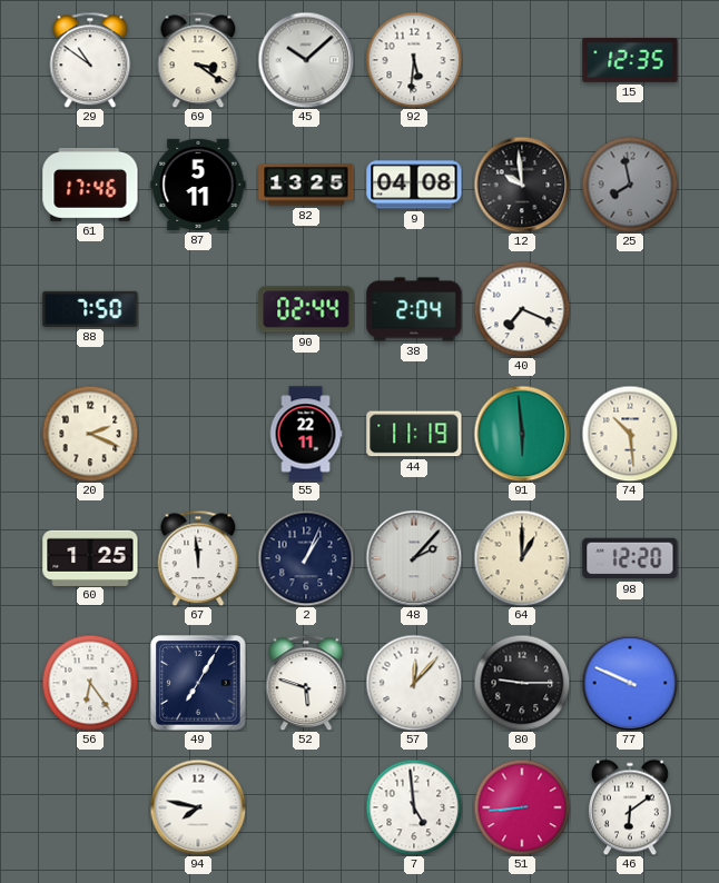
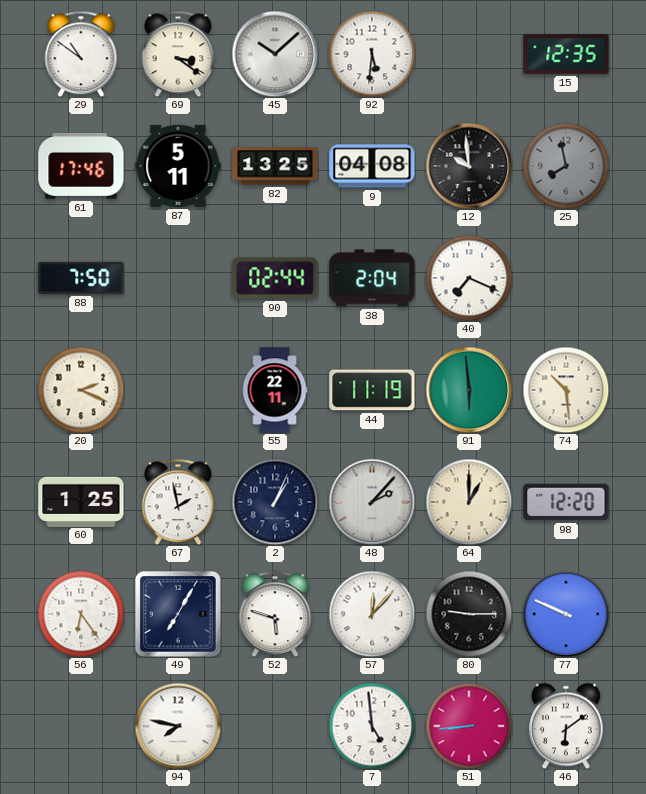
67: 11:59 -> 1:58 (178, 502)
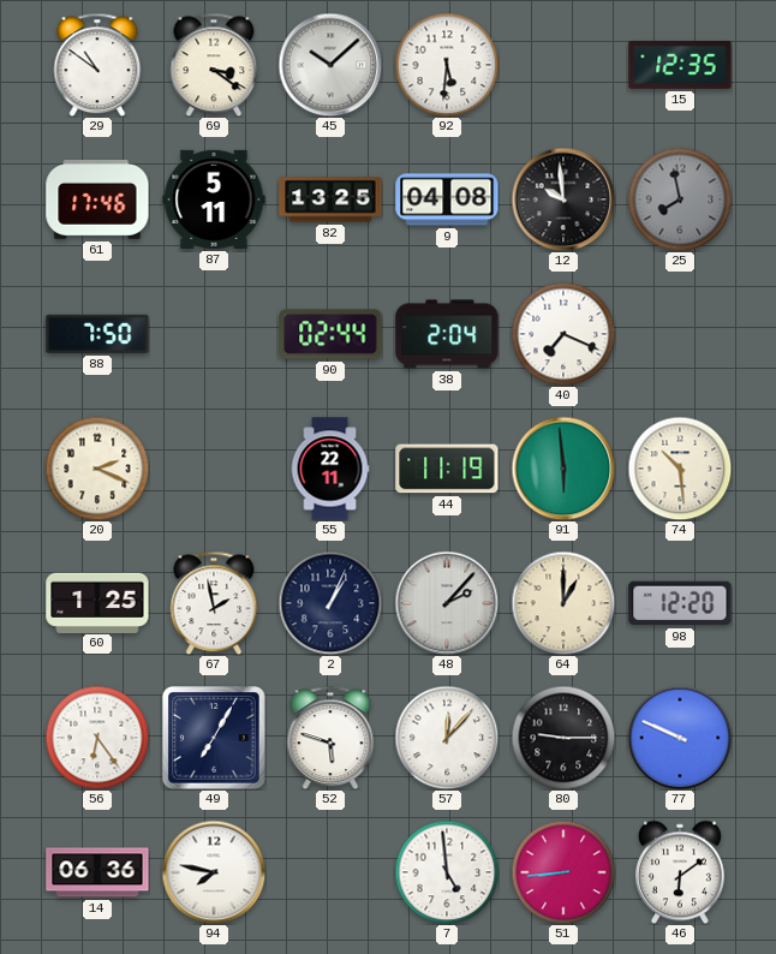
14: none -> 06:36 (97, 872)
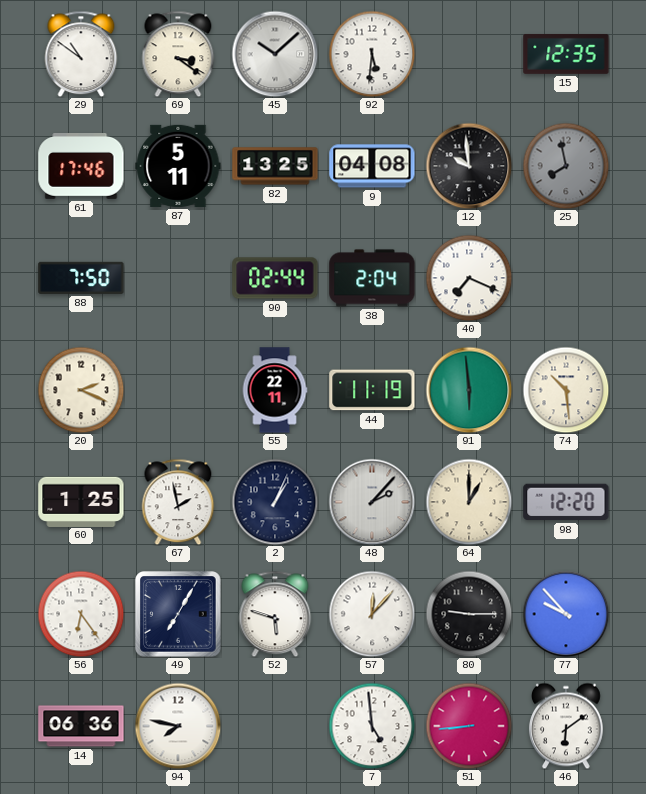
77: 9:49 -> 9:53 (566, 614)
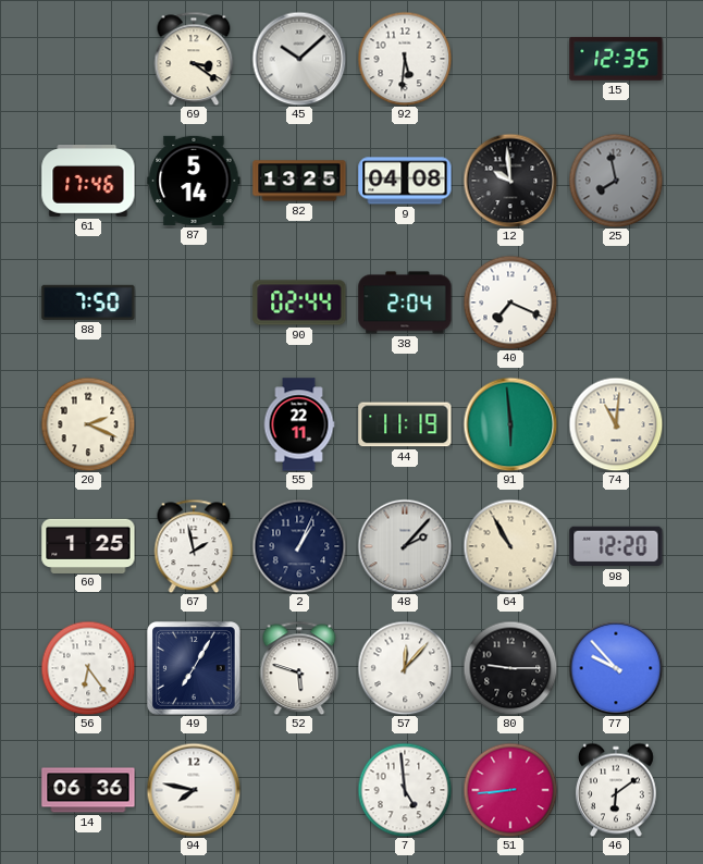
29: 10:51 -> none (81, 54)
87: 5:11 -> 5:14 (194, 181)
74: 10:29 -> 11:01 (616, 424)
64: 1:00 -> 10:55 (510, 546)
